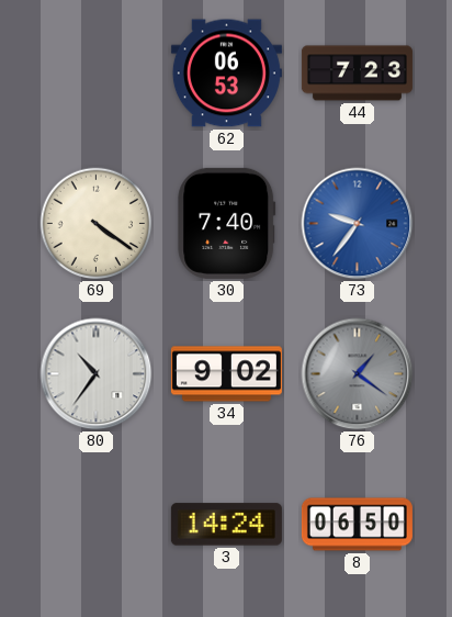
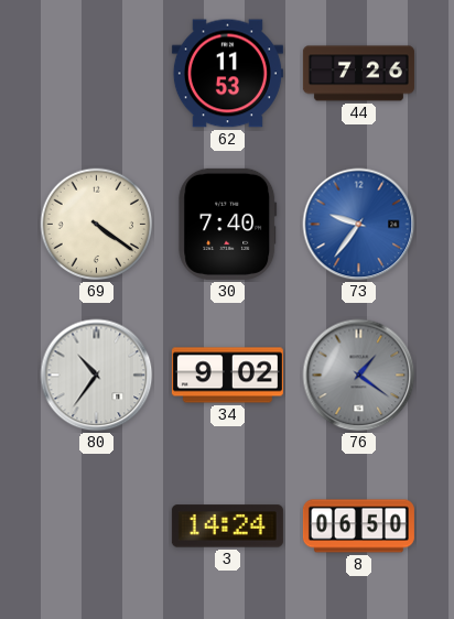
62: 06:53 -> 11:53 (227, 74)
44: 7:23 -> 7:26 (358, 74)
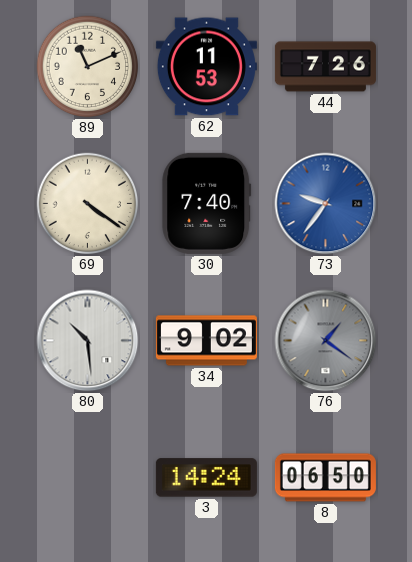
89: none -> 11:11 (88, 67)
80: 10:36 -> 10:29 (88, 341)
